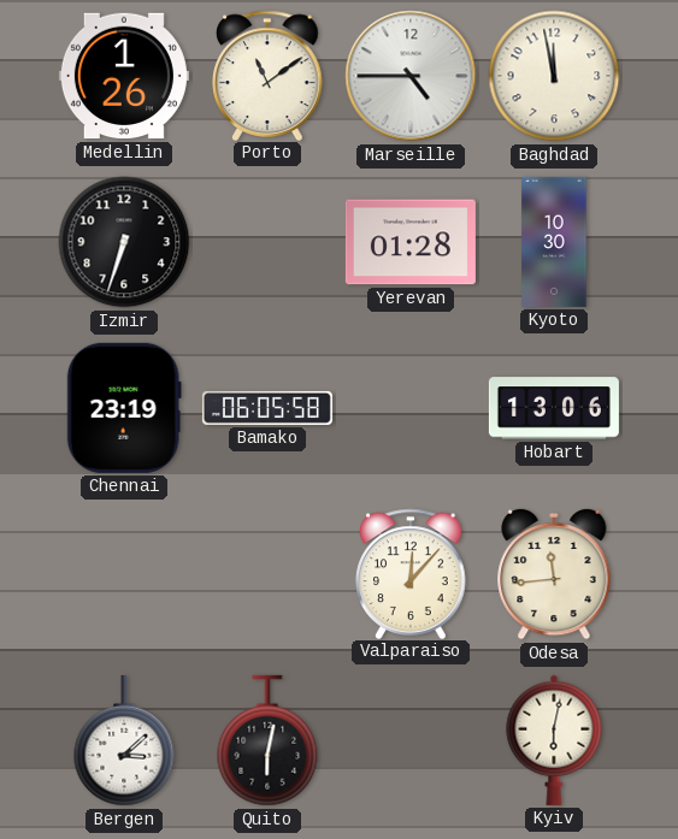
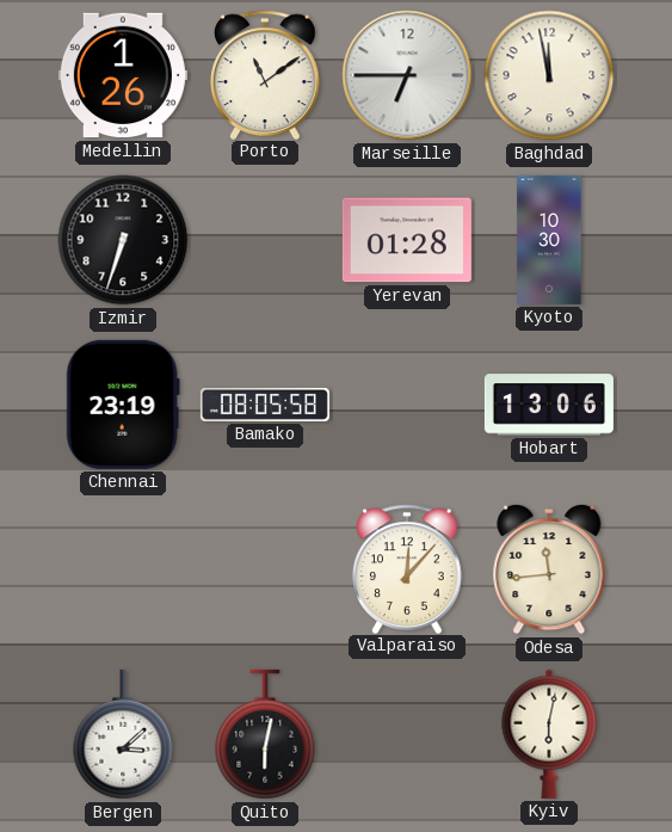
Marseille: 4:45 -> 6:45 (407, 75)
Bamako: 06:05 -> 08:05 (265, 405)
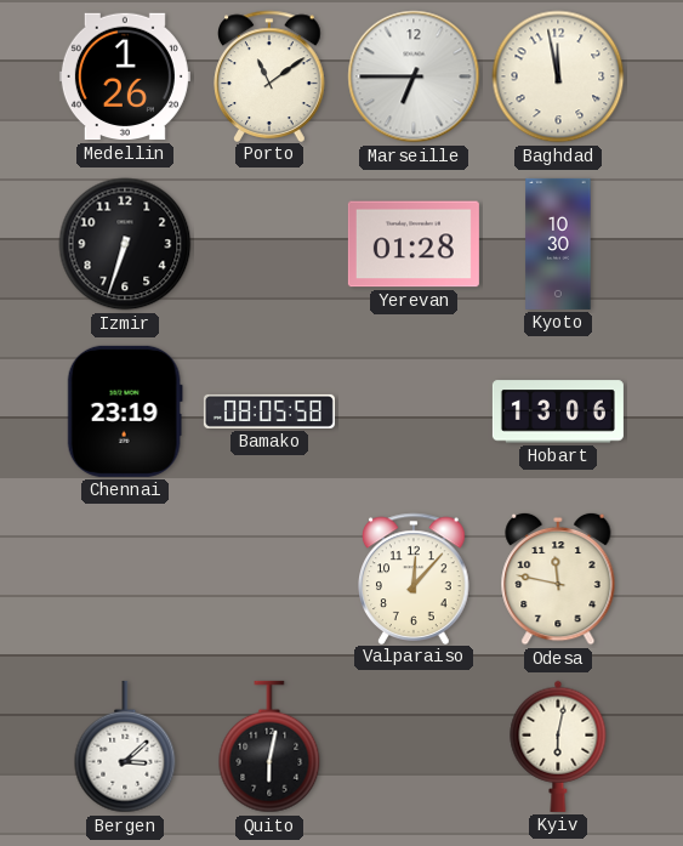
Odesa: 11:44 -> 11:47 (558, 579)
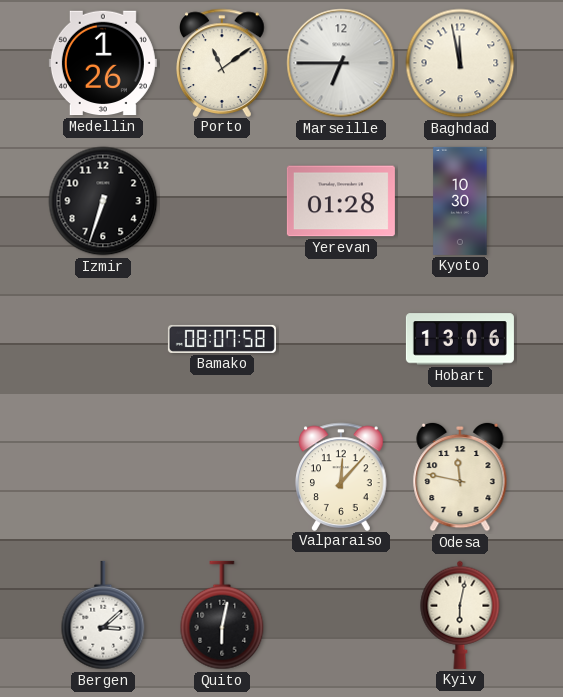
Chennai: 23:19 -> none (125, 411)
Bamako: 08:05 -> 08:07 (222, 339)
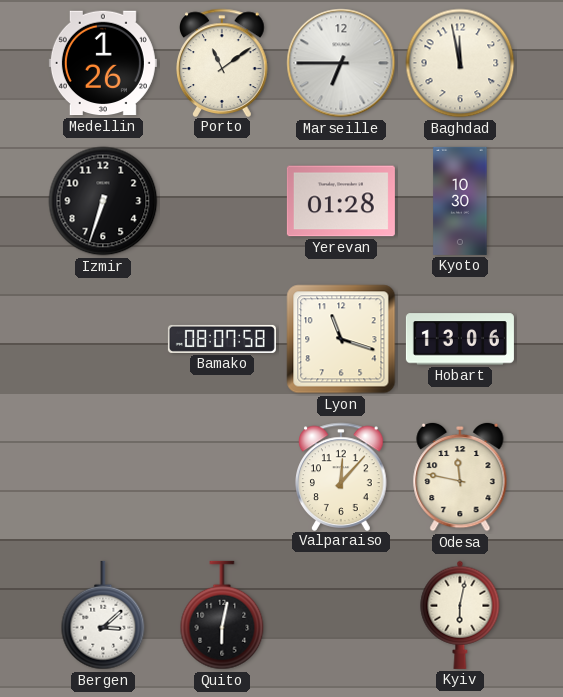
Lyon: none -> 11:18 (341, 339)
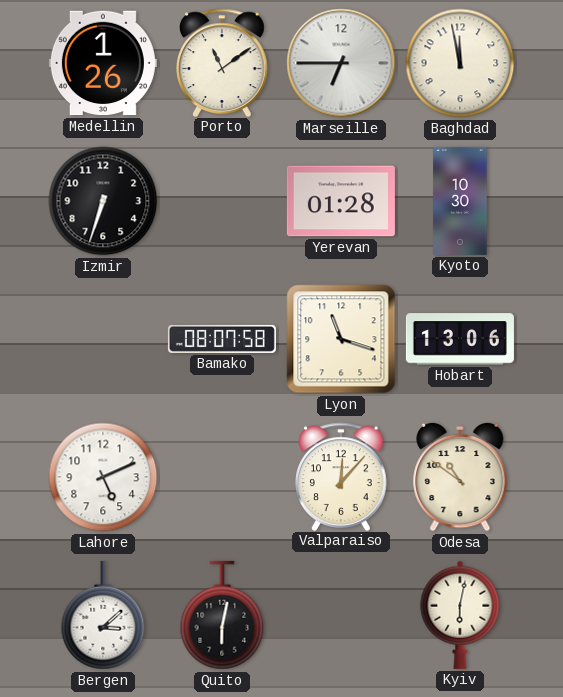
Lahore: none -> 5:11 (103, 477)
Odesa: 11:47 -> 10:51 (460, 477)
